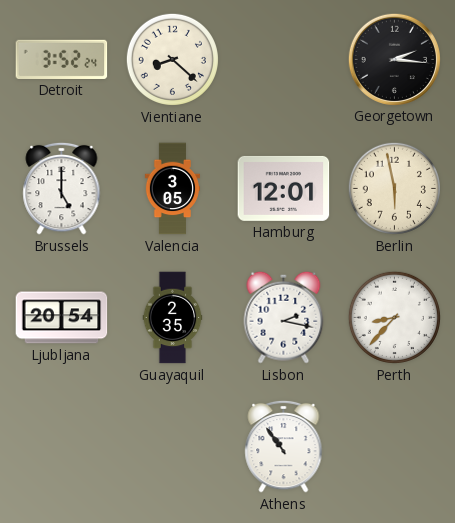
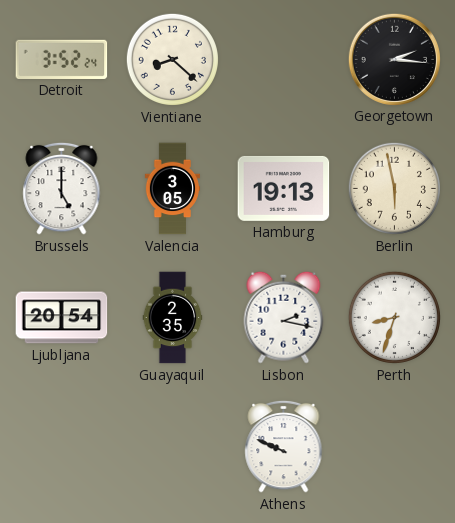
Hamburg: 12:01 -> 19:13 (284, 188)
Perth: 8:37 -> 8:33 (394, 317)
Athens: 10:54 -> 9:49 (284, 446)
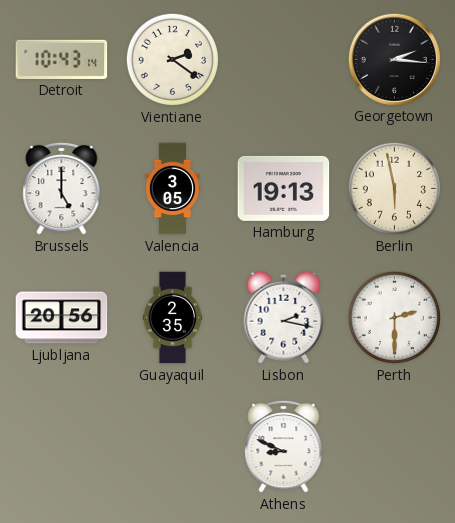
Detroit: 3:52 -> 10:43 (62, 59)
Vientiane: 8:22 -> 2:21 (172, 59)
Ljubljana: 20:54 -> 20:56 (62, 318)
Perth: 8:33 -> 2:30 (394, 317)
Athens: 9:49 -> 8:49 (284, 446)
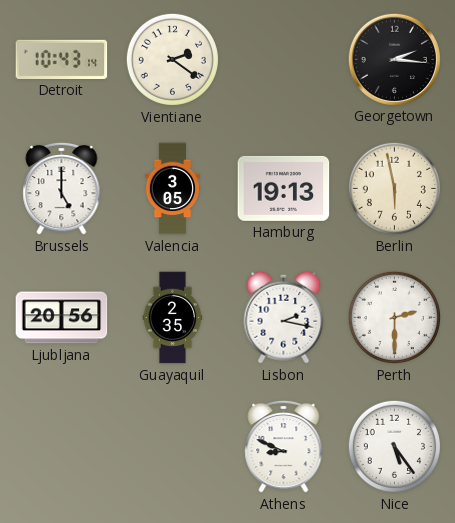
Nice: none -> 5:24 (394, 446)
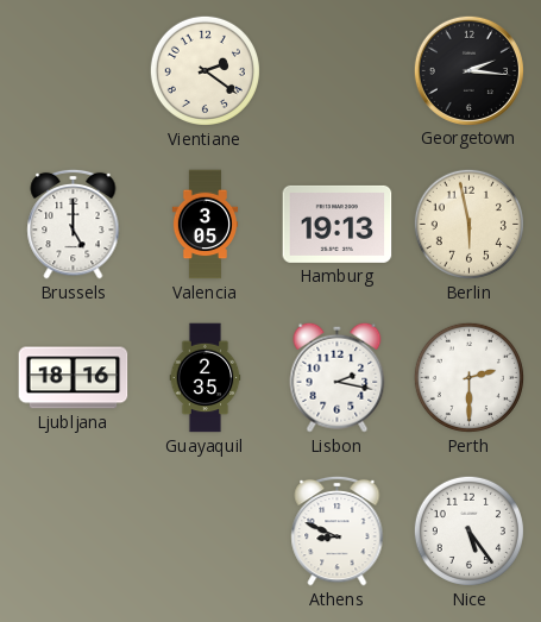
Detroit: 10:43 -> none (62, 59)
Ljubljana: 20:56 -> 18:16 (74, 378)
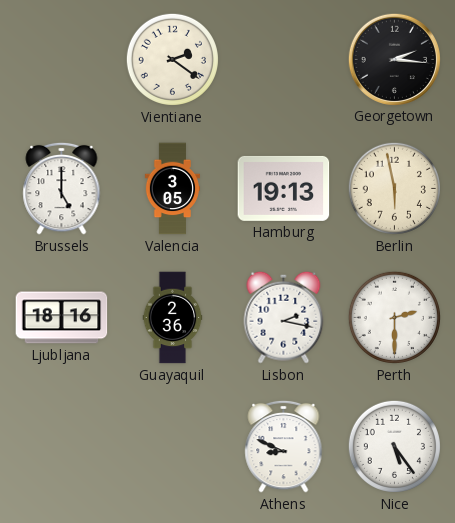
Guayaquil: 2:35 -> 2:36 (173, 318)
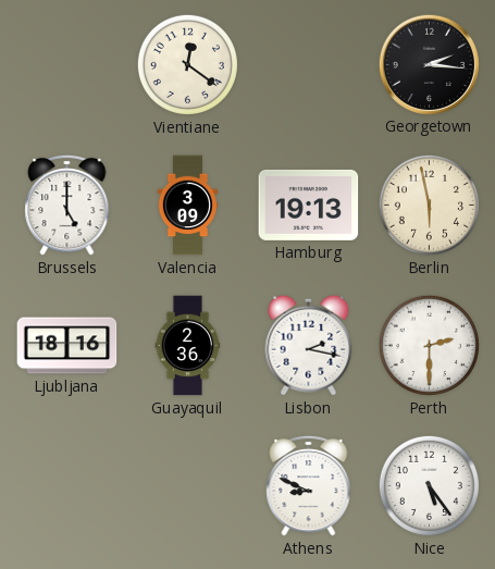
Vientiane: 2:21 -> 12:21 (187, 64)
Valencia: 3:05 -> 3:09 (187, 206)
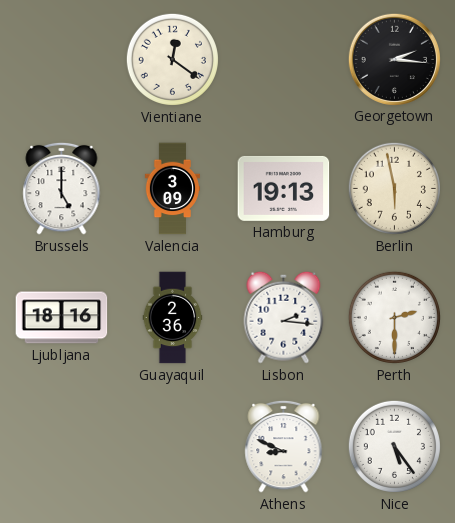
Lisbon: 2:17 -> 2:16 (284, 317)
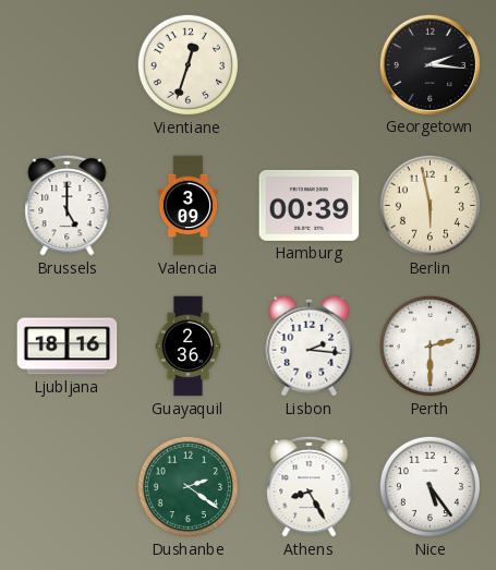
Vientiane: 12:21 -> 12:33 (187, 64)
Hamburg: 19:13 -> 00:39 (310, 205)
Dushanbe: none -> 2:21 (187, 486)
Athens: 8:49 -> 8:25 (310, 486)
